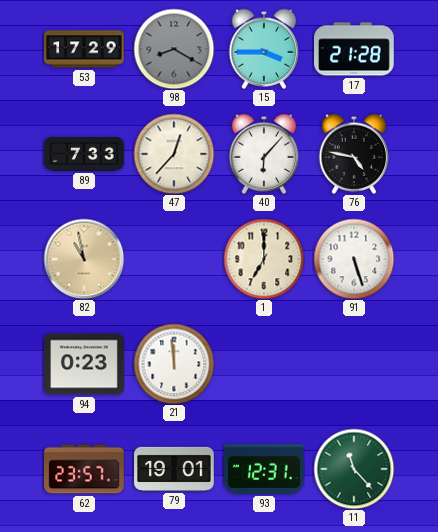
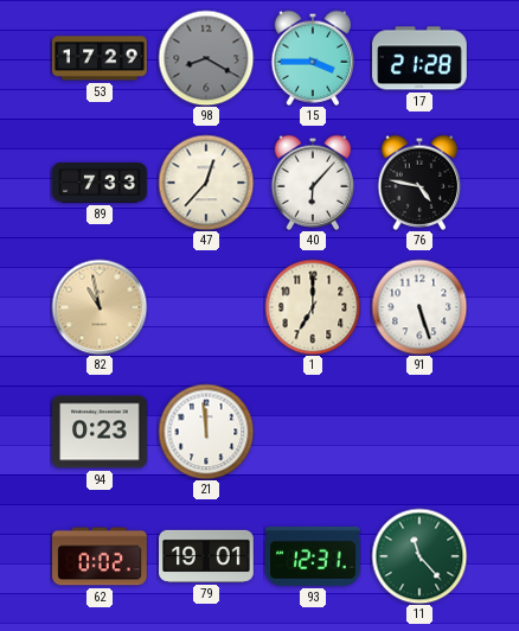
62: 23:57 -> 0:02 (100, 556)
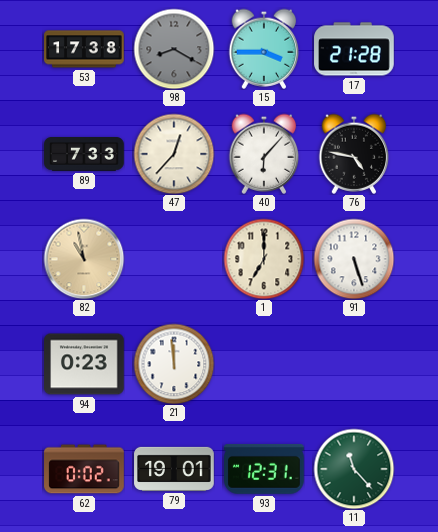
53: 17:29 -> 17:38 (84, 49)
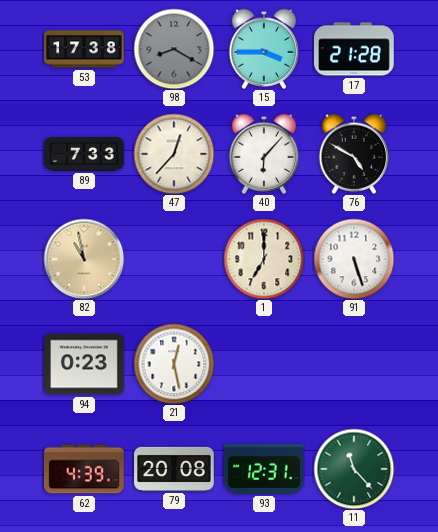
76: 4:47 -> 4:50 (354, 154)
21: 11:59 -> 12:28 (174, 364)
62: 0:02 -> 4:39 (84, 469)
79: 19:01 -> 20:08 (174, 469)
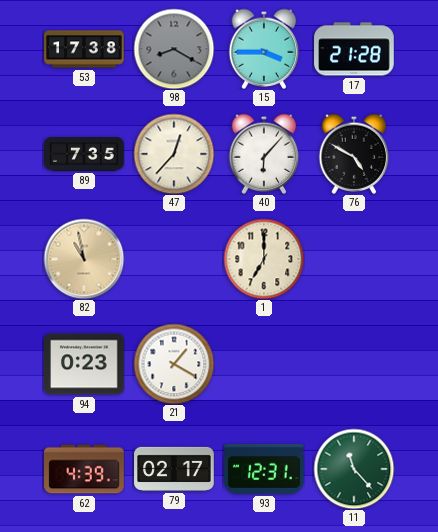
89: 7:33 -> 7:35 (84, 155)
91: 5:27 -> none (354, 259)
21: 12:28 -> 1:20 (174, 364)
79: 20:08 -> 02:17 (174, 469)
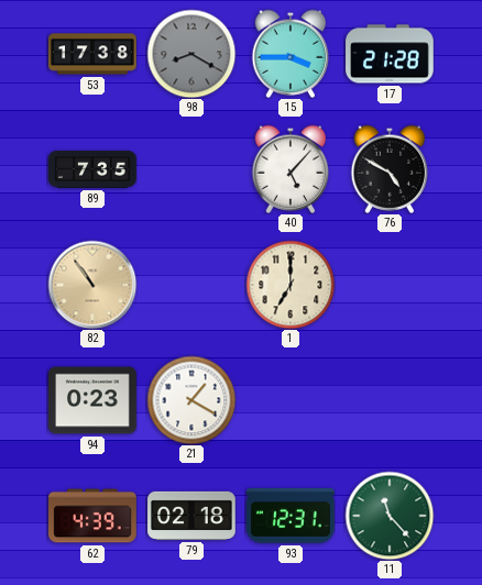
47: 12:37 -> none (174, 154)
40: 6:07 -> 5:07 (291, 169)
82: 10:58 -> 10:54 (92, 285)
79: 02:17 -> 02:18 (191, 516)
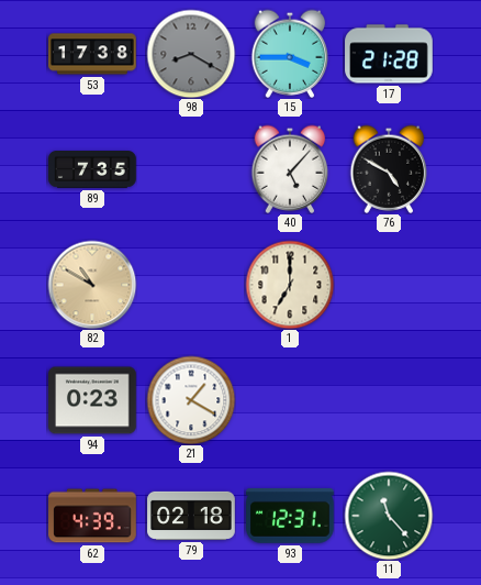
82: 10:54 -> 10:50 (92, 285)
